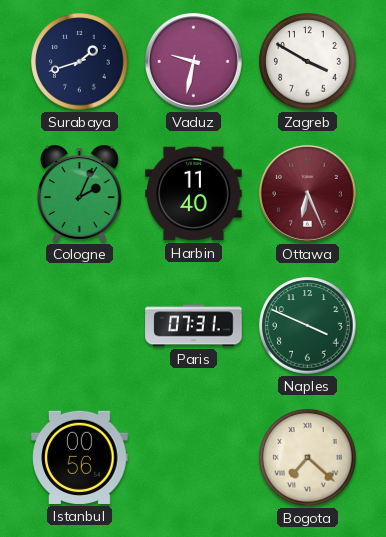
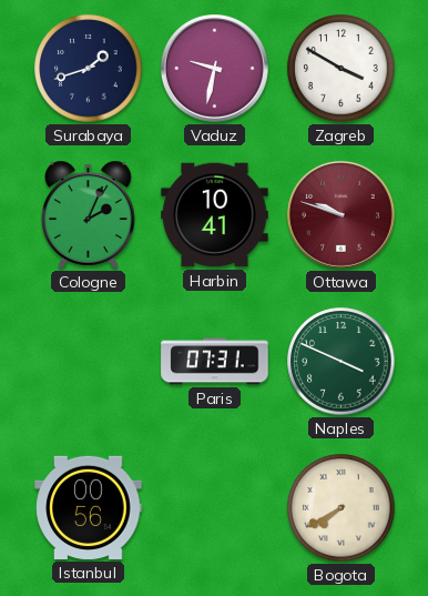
Harbin: 11:40 -> 10:41 (215, 215)
Ottawa: 6:26 -> 9:48 (342, 215)
Bogota: 7:22 -> 7:40 (342, 508)
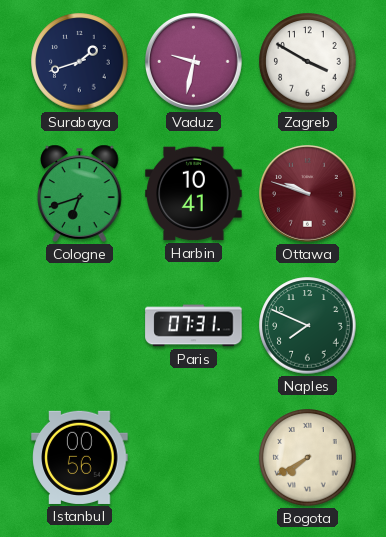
Cologne: 2:04 -> 6:42 (80, 193)
Naples: 3:49 -> 7:49 (308, 326)
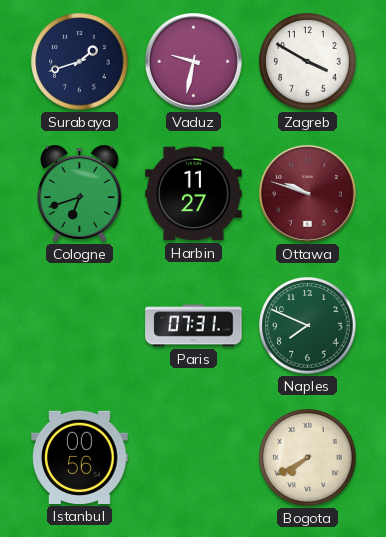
Harbin: 10:41 -> 11:27 (194, 194)
